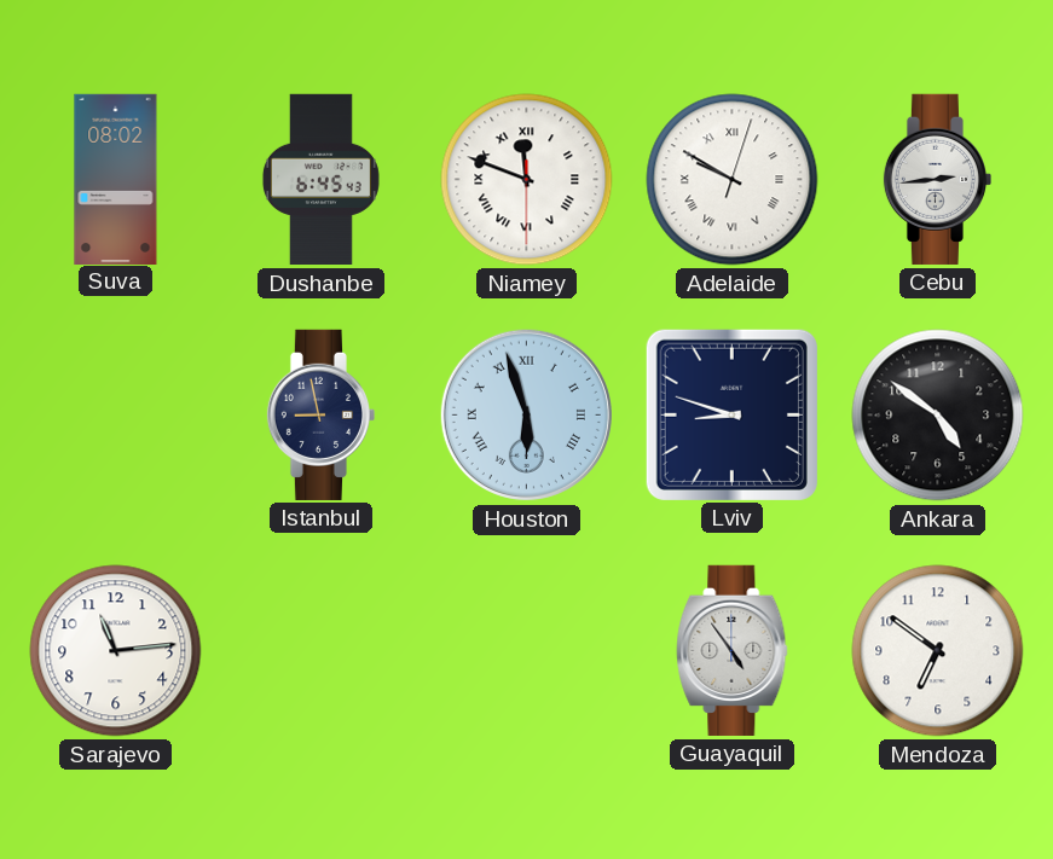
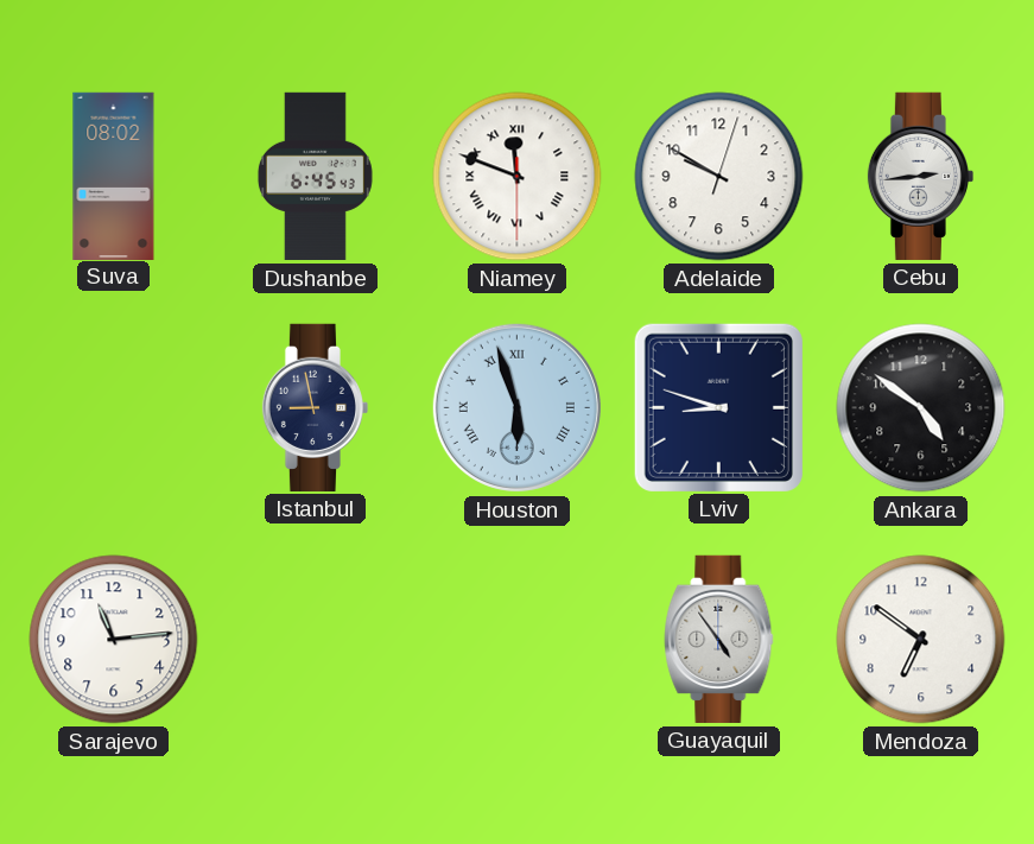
Adelaide numerals: Roman -> Arabic (719, 177)
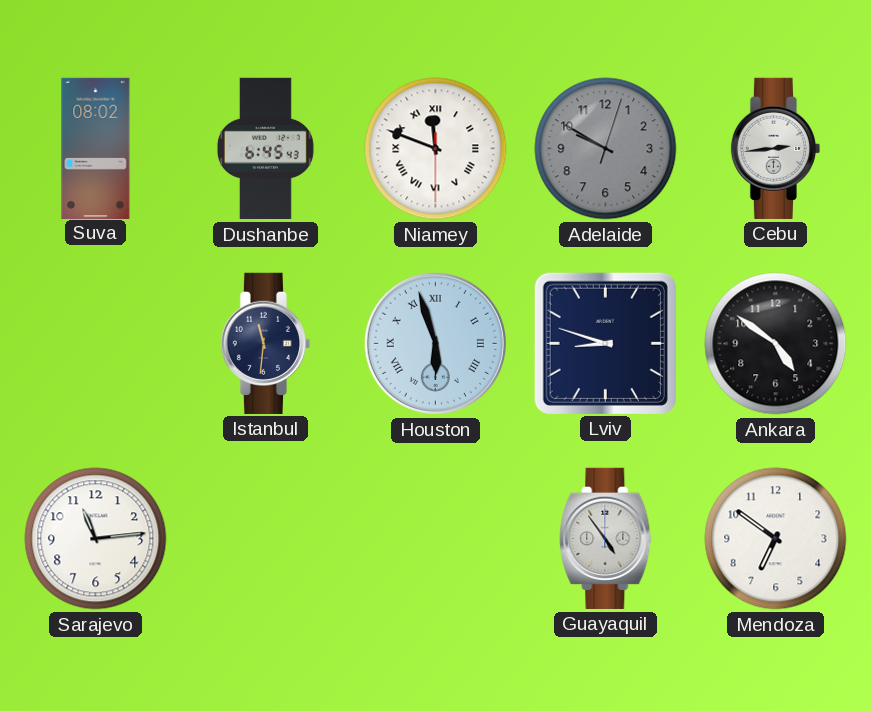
Adelaide dial: white -> grey (606, 149)
Istanbul: 8:58 -> 11:31 (265, 343)
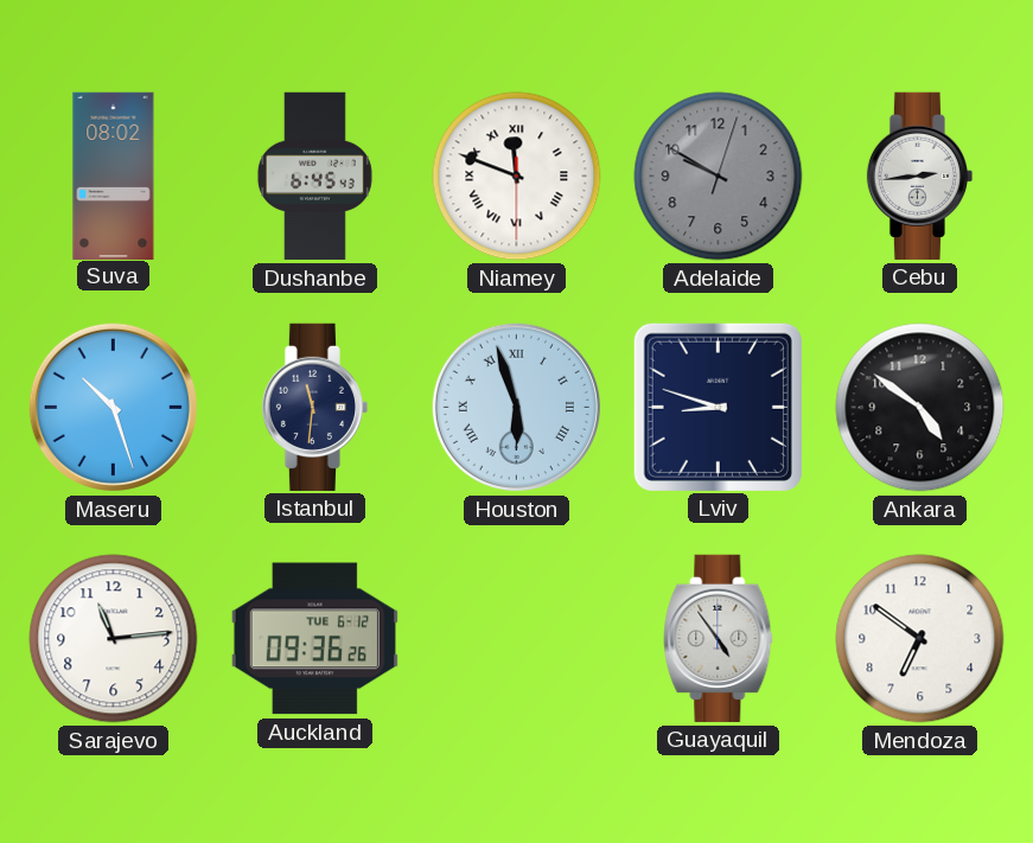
Maseru: none -> 10:27 (113, 407)
Auckland: none -> 09:36 (314, 639)
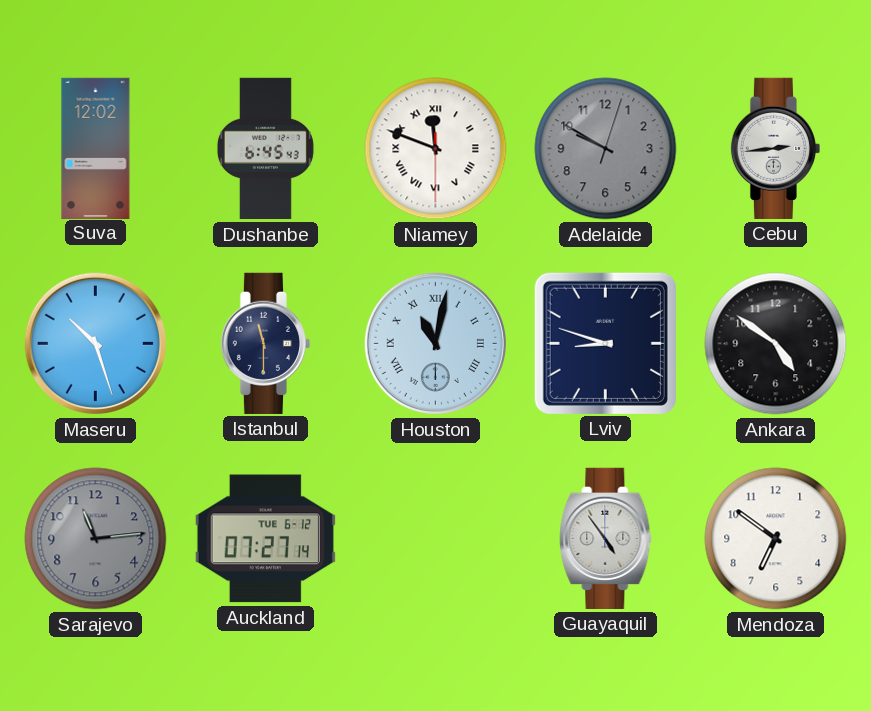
Suva: 08:02 -> 12:02 (96, 148)
Istanbul: 11:31 -> 11:30 (265, 343)
Houston: 5:57 -> 11:02 (435, 343)
Sarajevo dial: white -> grey (96, 539)
Auckland: 09:36 -> 07:27 (265, 539)
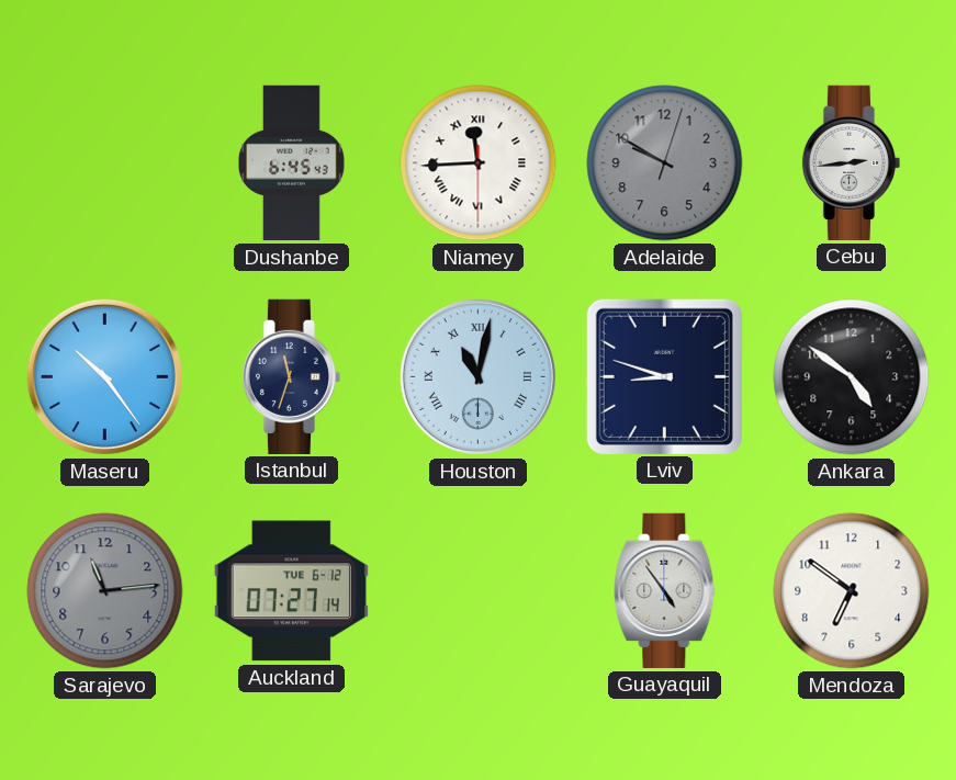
Suva: 12:02 -> none (96, 148)
Niamey: 11:48 -> 11:44 (479, 163)
Maseru: 10:27 -> 10:24 (104, 376)
Istanbul: 11:30 -> 11:33 (291, 376)
